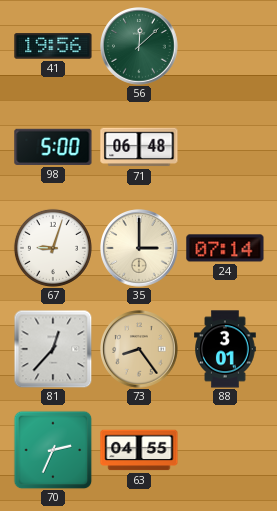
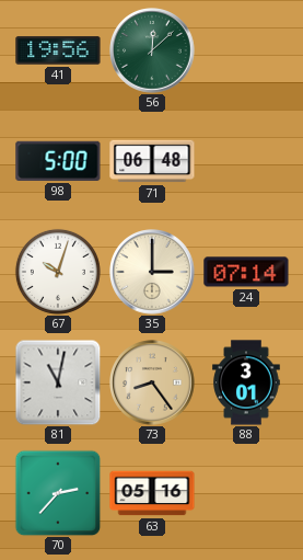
67: 9:03 -> 10:03 (58, 272)
81: 12:37 -> 11:02 (58, 382)
70: 2:34 -> 2:37 (58, 493)
63: 04:55 -> 05:16 (152, 493)
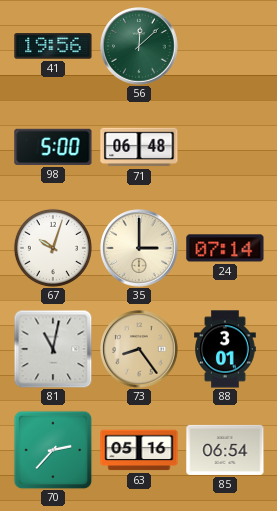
85: none -> 06:54 (225, 450)
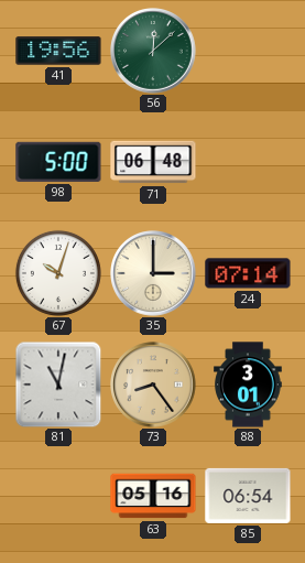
70: 2:37 -> none (53, 450)
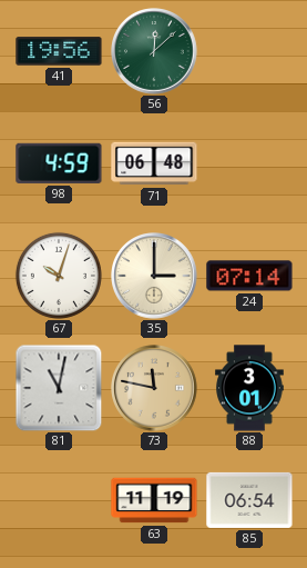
98: 5:00 -> 4:59 (59, 163)
73: 8:24 -> 11:47 (154, 388)
63: 05:16 -> 11:19 (154, 500)
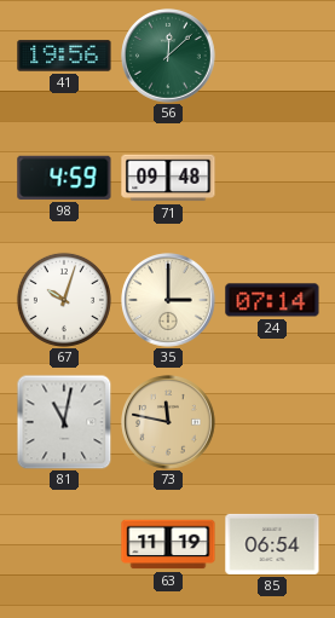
71: 06:48 -> 09:48 (168, 178)
88: 3:01 -> none (249, 388)
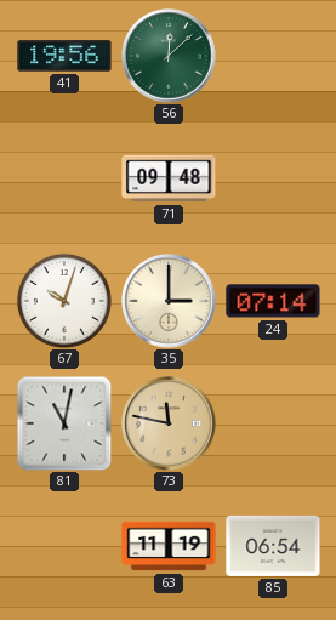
98: 4:59 -> none (64, 178)
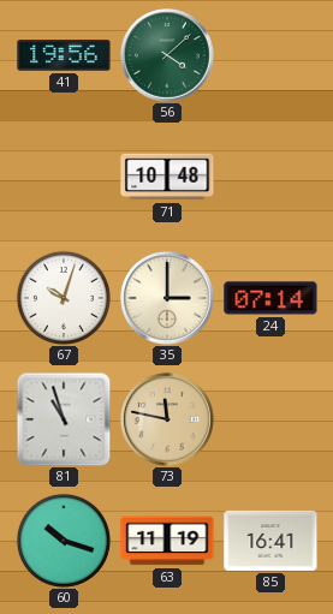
56: 12:08 -> 4:08 (167, 55)
71: 09:48 -> 10:48 (167, 177)
81: 11:02 -> 10:57 (64, 419)
60: none -> 10:18 (64, 541)
85: 06:54 -> 16:41 (270, 541)
